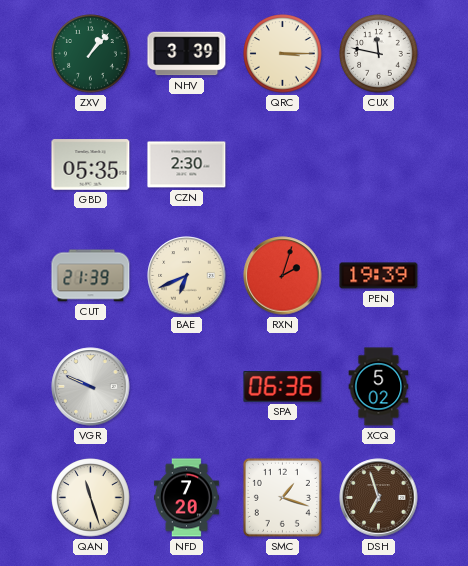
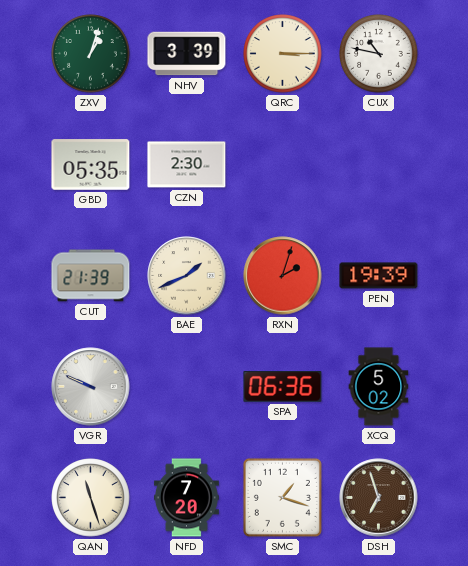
ZXV: 1:07 -> 1:03 (91, 54)
CUX: 11:47 -> 10:47 (379, 54)
BAE: 6:41 -> 1:41 (187, 276)
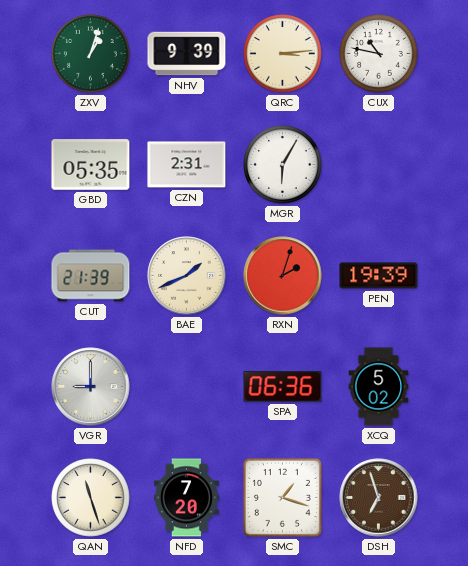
NHV: 3:39 -> 9:39 (187, 54)
QRC: 3:15 -> 3:14 (283, 54)
CZN: 2:30 -> 2:31 (187, 165)
MGR: none -> 6:05 (283, 165)
VGR: 9:49 -> 9:00 (91, 387)
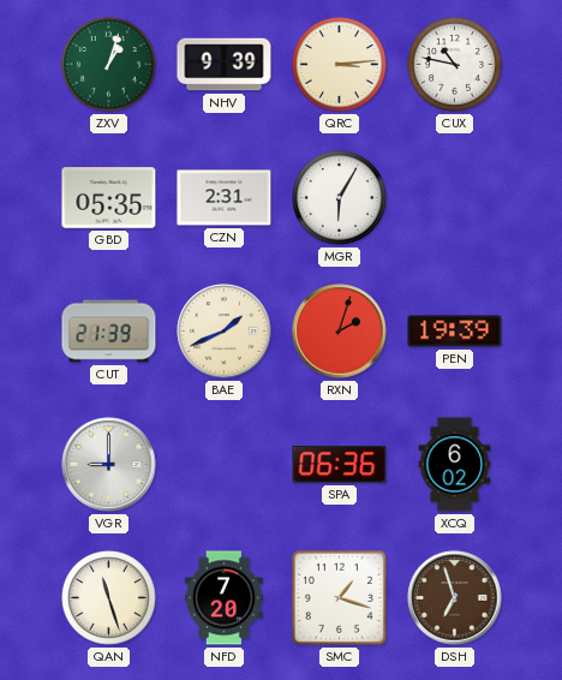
XCQ: 5:02 -> 6:02 (455, 465)
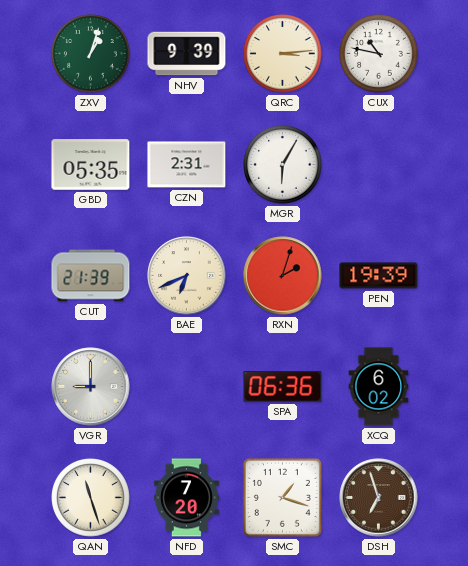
BAE: 1:41 -> 6:41 (187, 276)
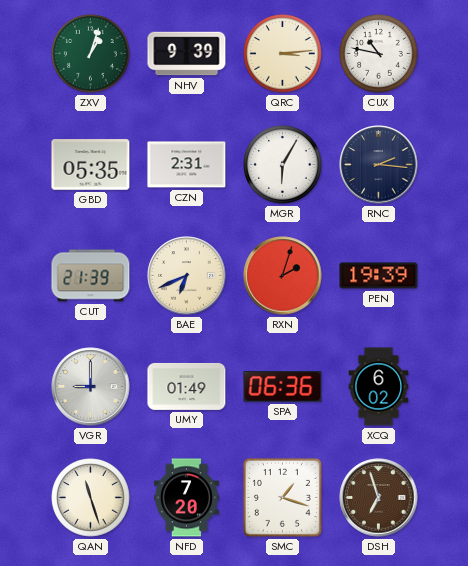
RNC: none -> 2:16 (379, 165)
UMY: none -> 01:49 (187, 386)
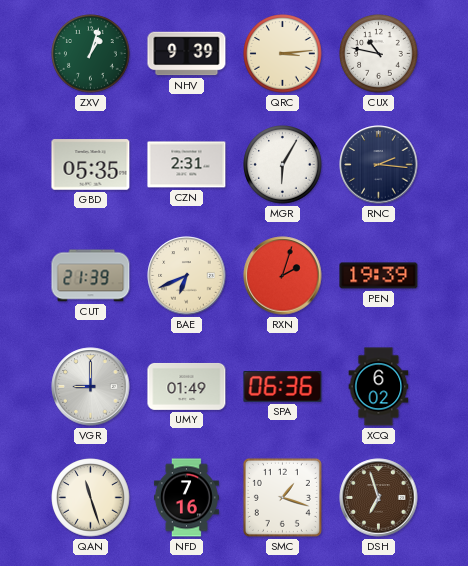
NFD: 7:20 -> 7:16 (186, 498)
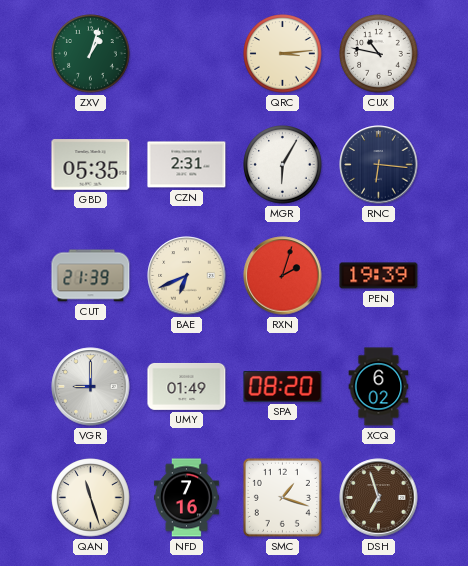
NHV: 9:39 -> none (187, 54)
RNC: 2:16 -> 6:16 (379, 165)
SPA: 06:36 -> 08:20 (283, 387)
